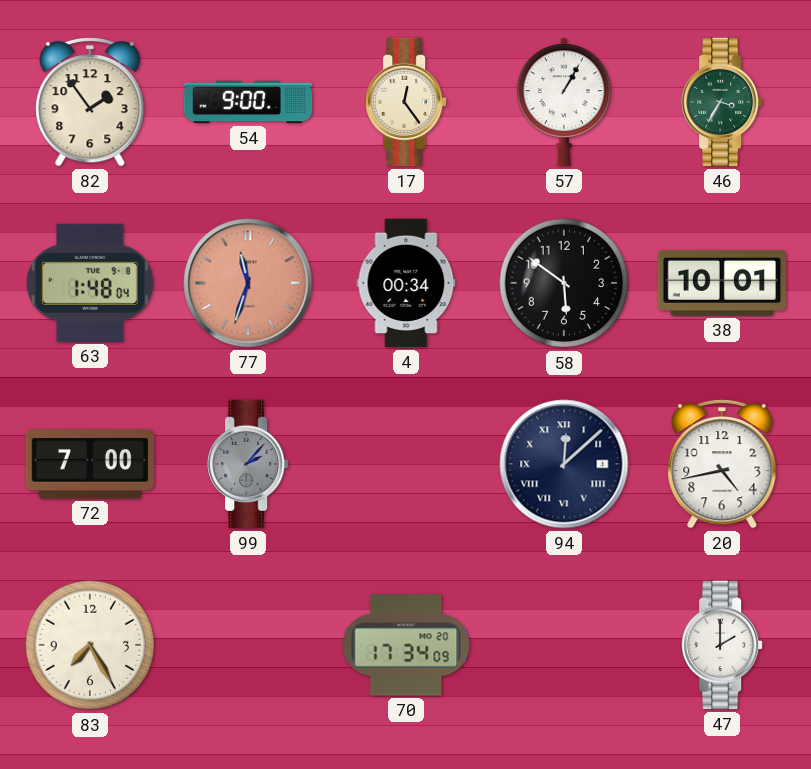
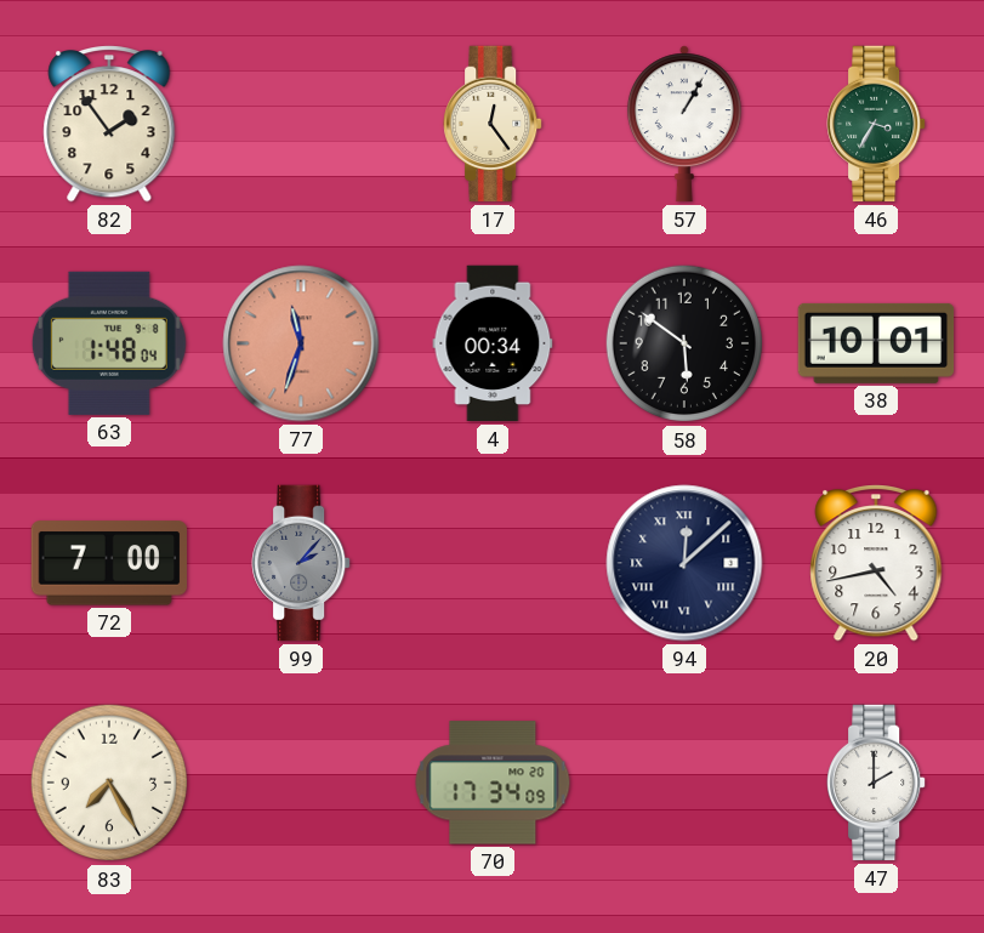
54: 9:00 -> none (248, 102)
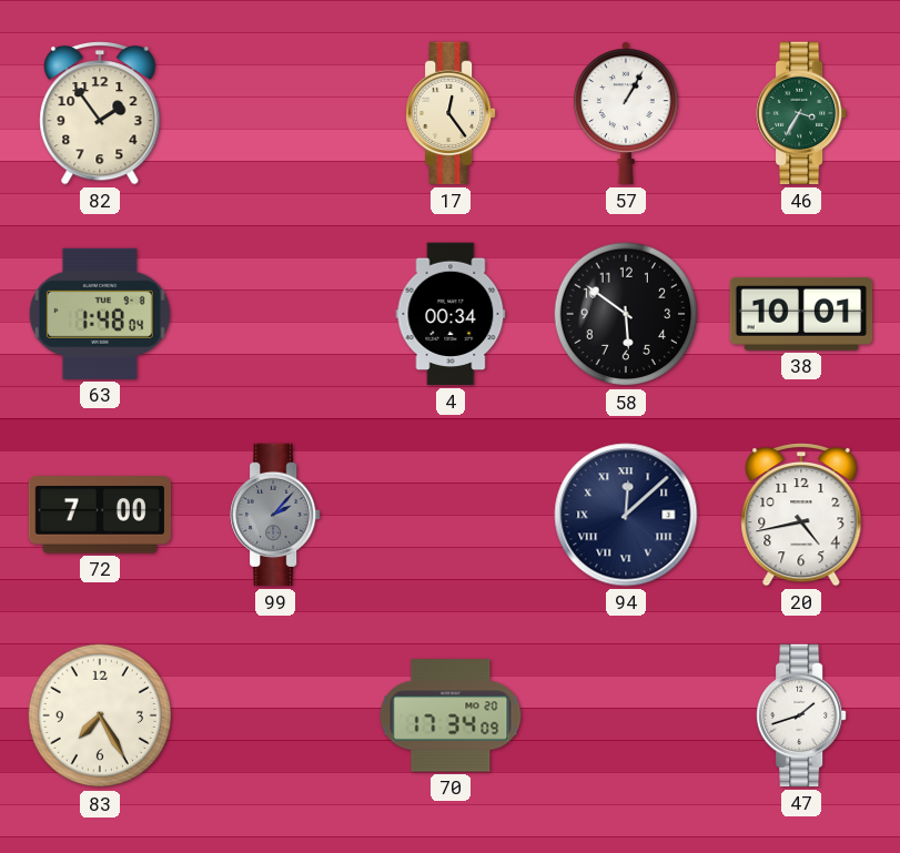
77: 11:33 -> none (301, 343)
47: 2:00 -> 1:42 (801, 715)
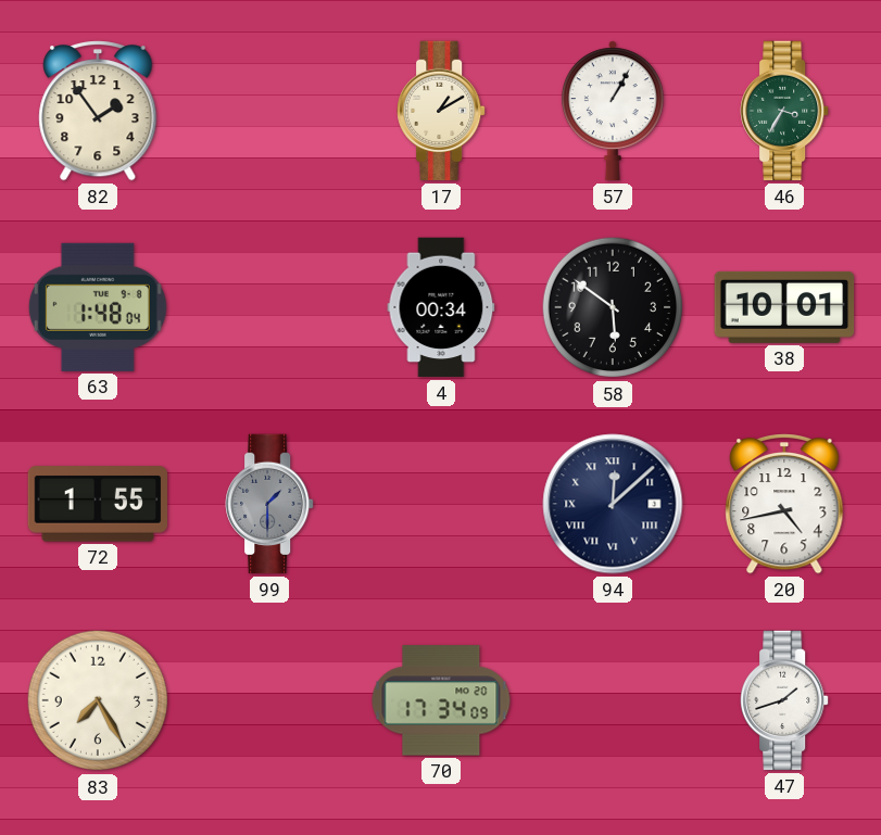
17: 12:24 -> 1:10 (441, 111)
72: 7:00 -> 1:55 (97, 504)
99: 2:07 -> 1:30 (269, 504)
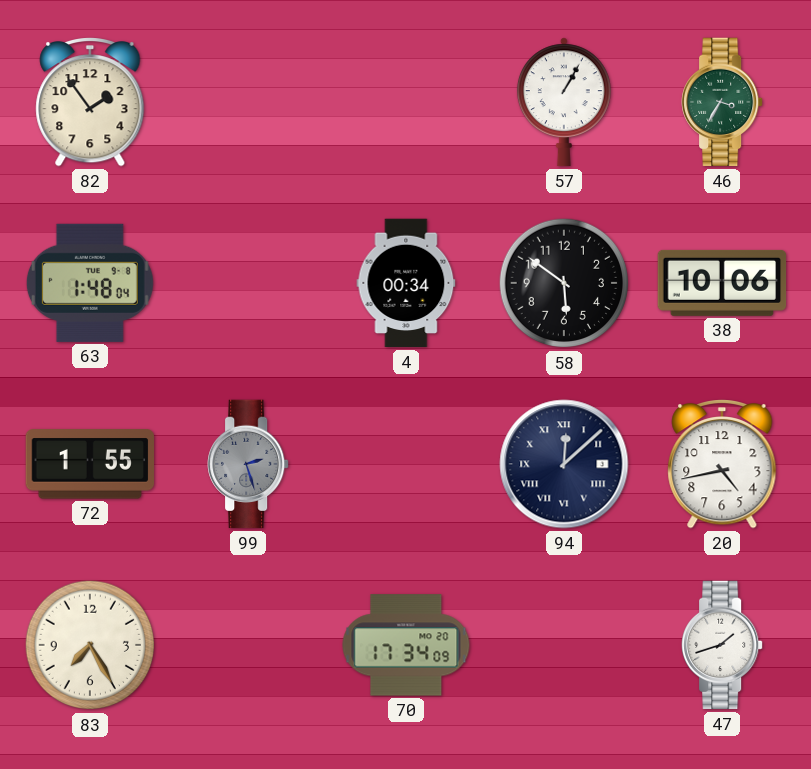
17: 1:10 -> none (441, 111)
38: 10:01 -> 10:06 (722, 283)
99: 1:30 -> 2:27 (248, 464)
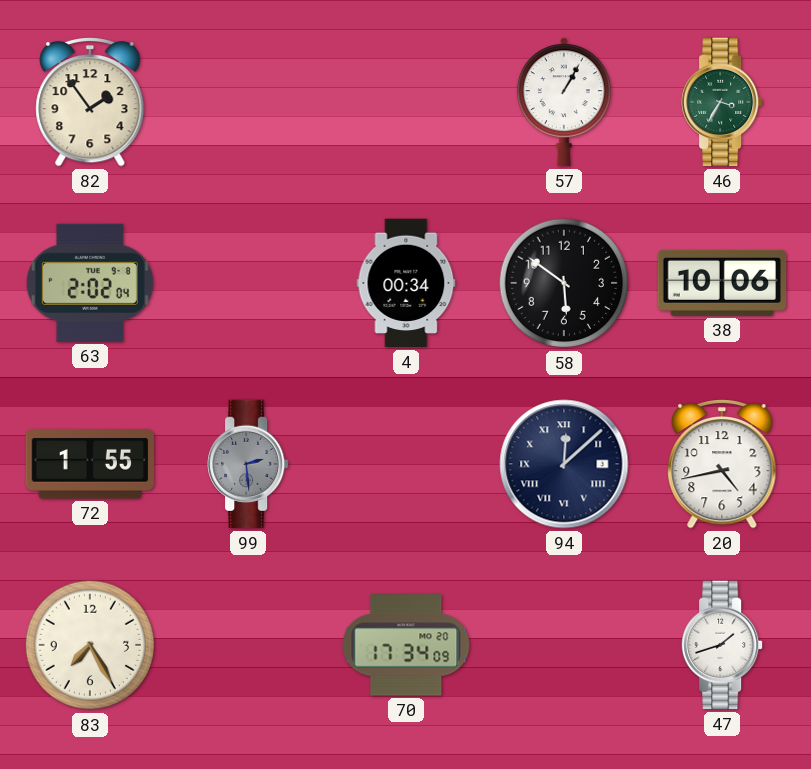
63: 1:48 -> 2:02 (90, 283)
99: 2:27 -> 2:29 (248, 464)
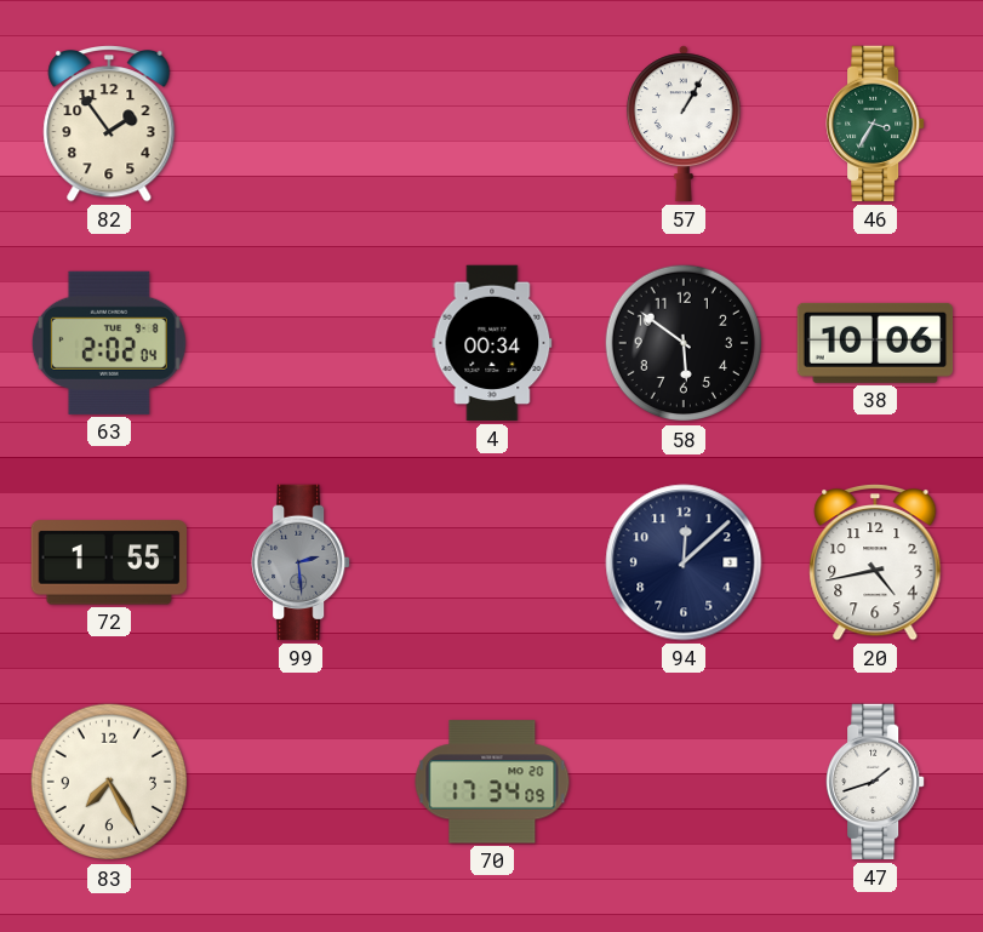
94 numerals: Roman -> Arabic (684, 562)
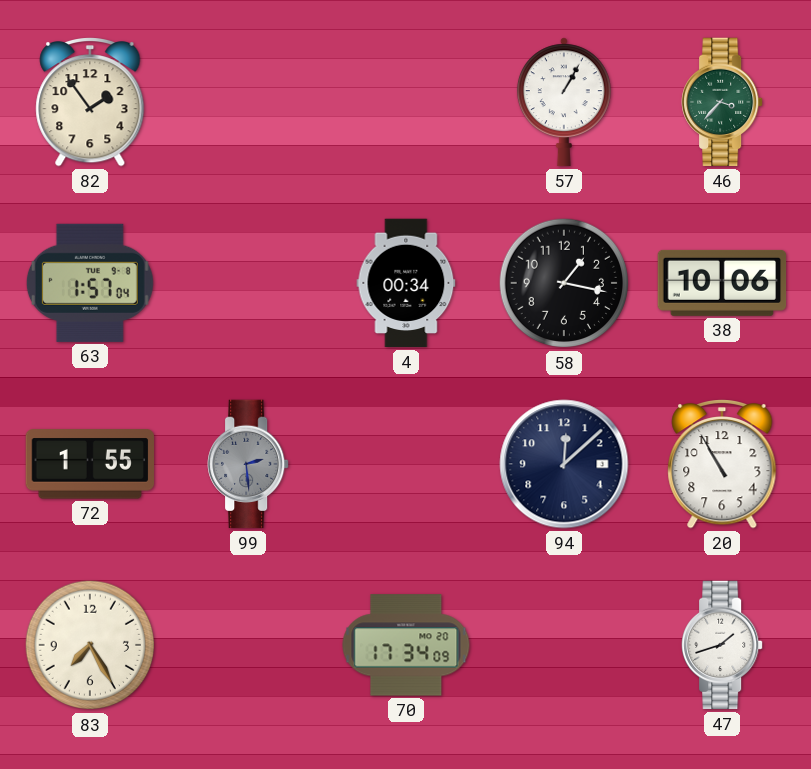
46: 3:35 -> 3:37 (722, 102)
63: 2:02 -> 1:57 (90, 283)
58: 5:51 -> 1:17 (564, 283)
20: 4:43 -> 10:55 (722, 464)
